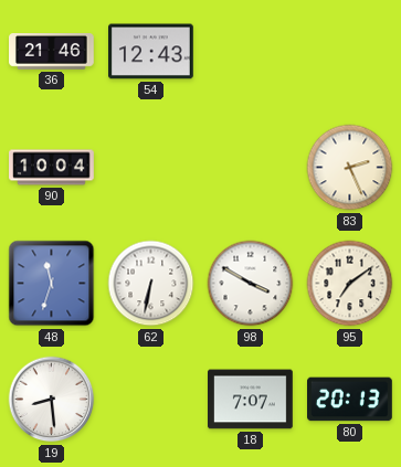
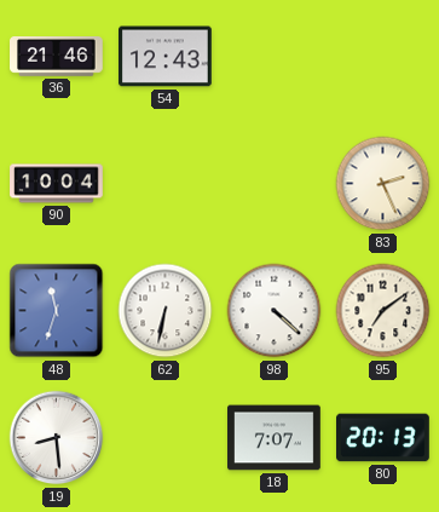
98: 3:50 -> 4:22 (275, 311)
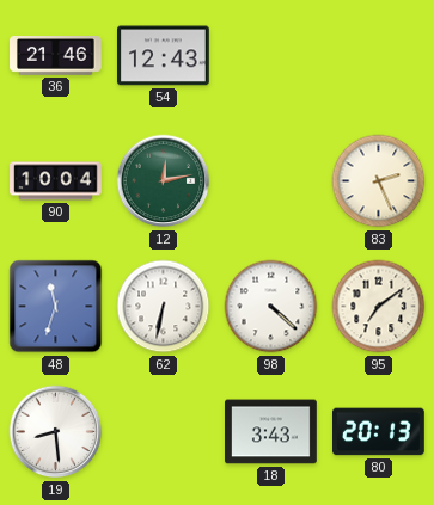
12: none -> 12:13 (164, 181)
18: 7:07 -> 3:43 (271, 432)
